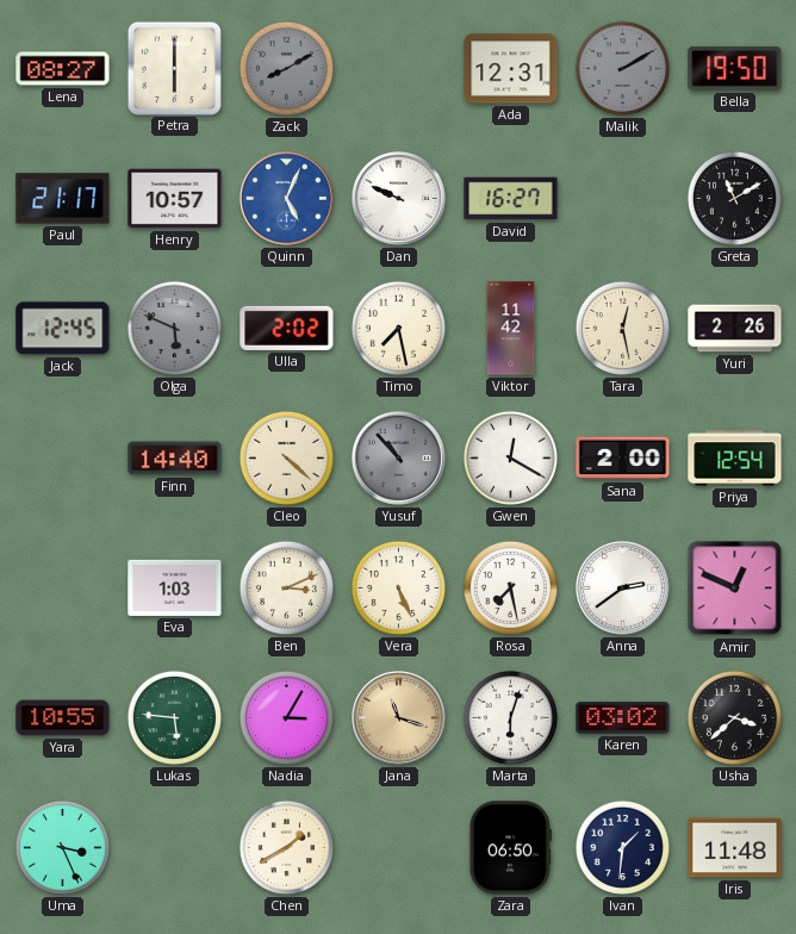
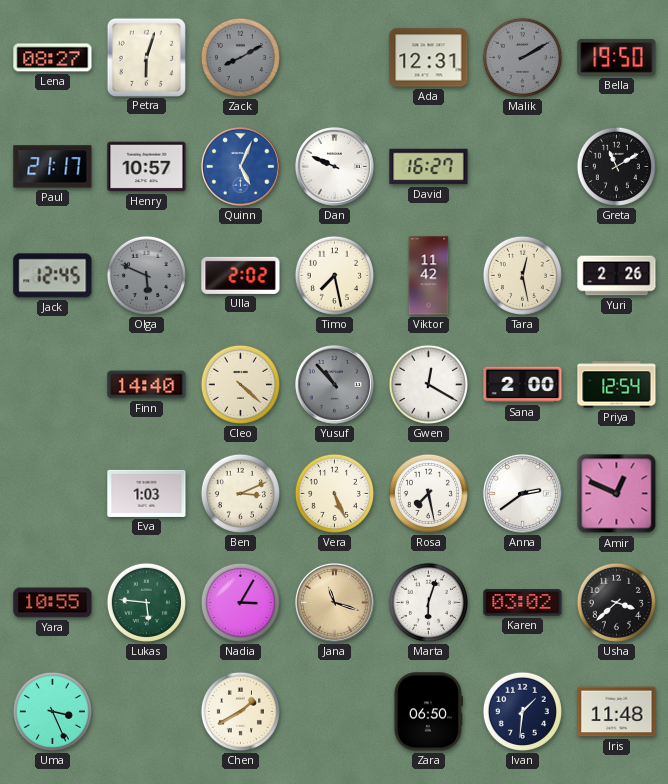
Petra: 6:00 -> 6:03 (146, 57)
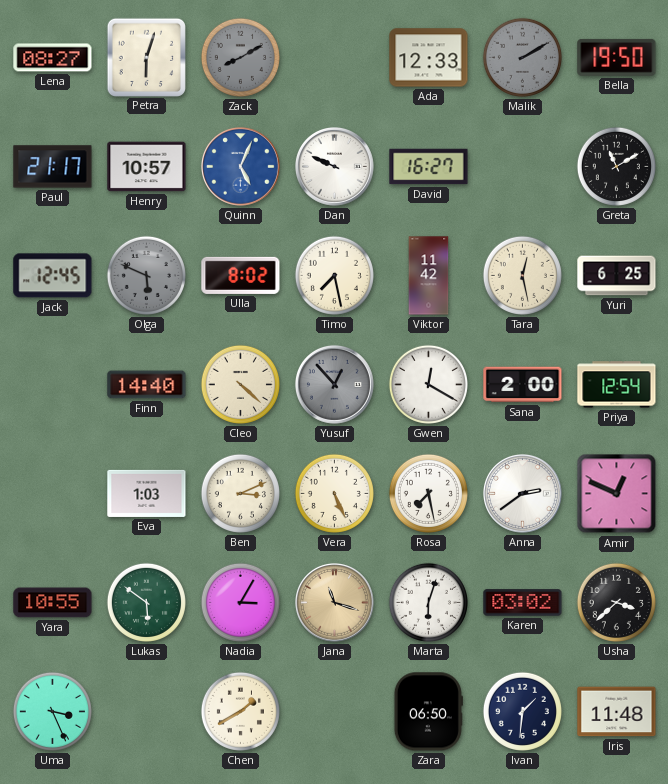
Ada: 12:31 -> 12:33 (429, 58)
Ulla: 2:02 -> 8:02 (241, 275)
Yuri: 2:26 -> 6:25 (617, 276)
Yusuf: 10:53 -> 12:53 (334, 384)
Lukas: 5:46 -> 5:51 (146, 602)
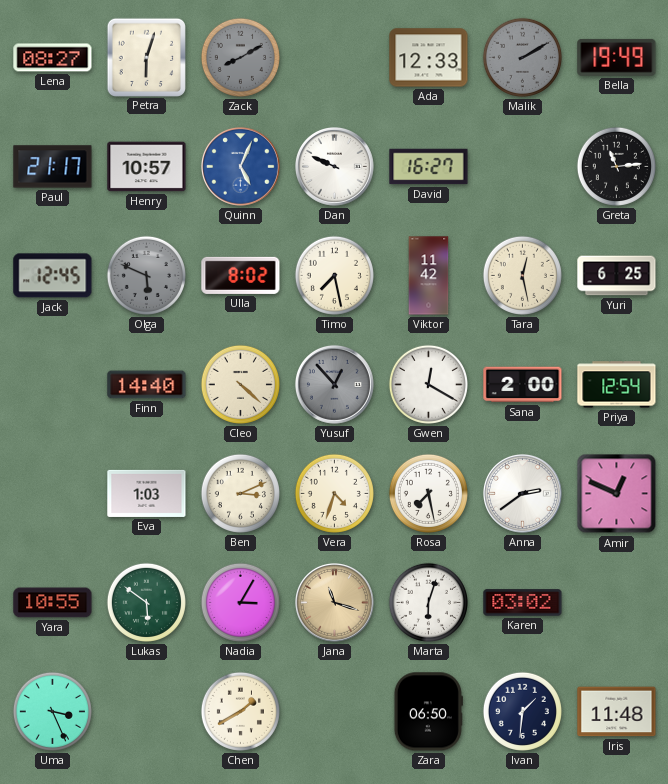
Bella: 19:50 -> 19:49 (617, 57)
Greta: 11:10 -> 11:14 (616, 166)
Vera: 5:26 -> 4:33 (334, 493)
Usha: 3:38 -> none (616, 602)
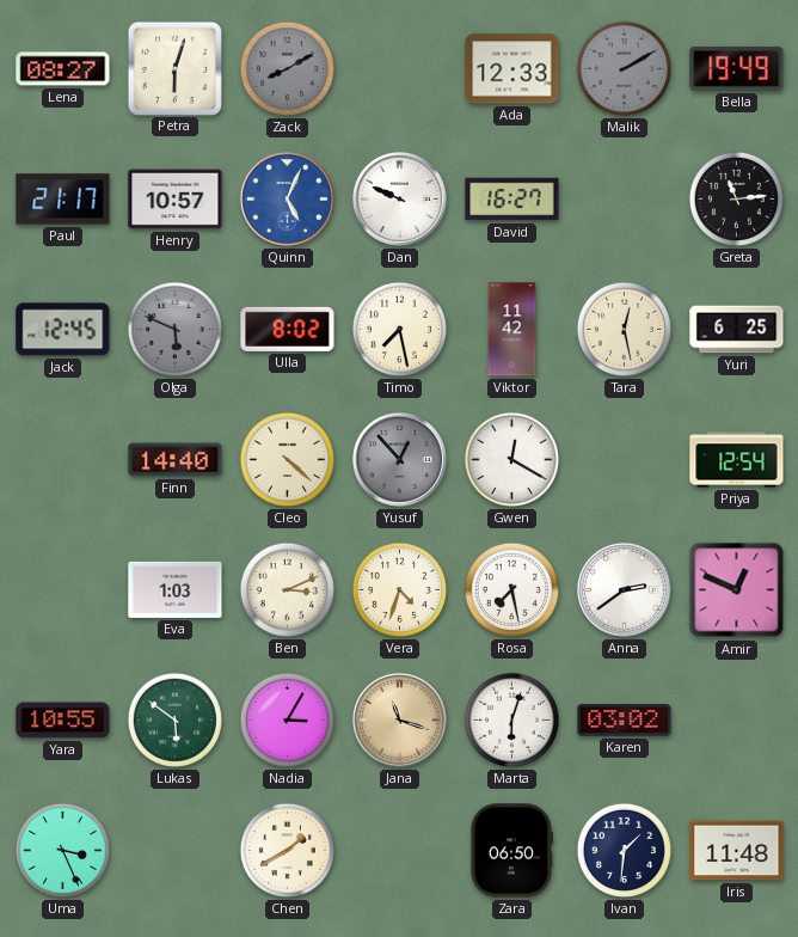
Sana: 2:00 -> none (523, 385)
